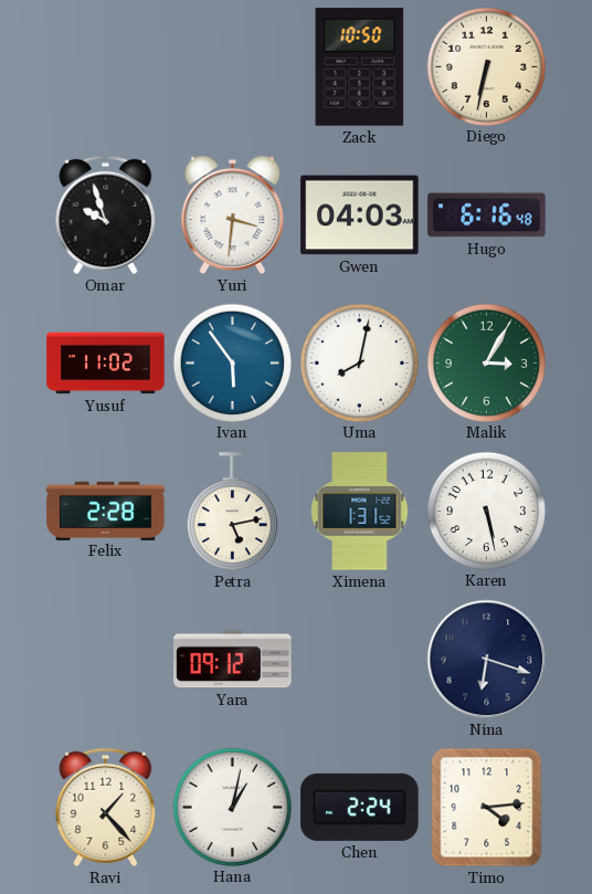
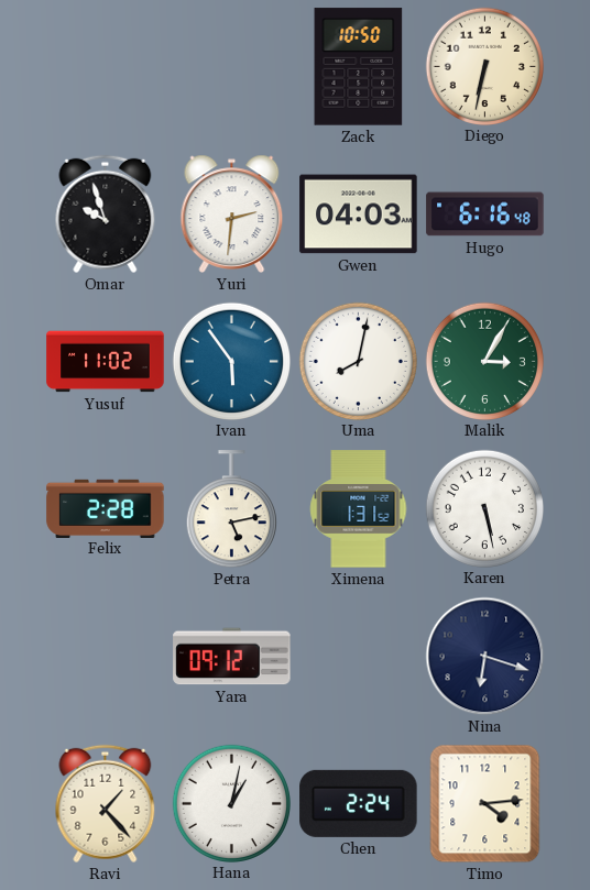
Yuri: 3:31 -> 2:31 (232, 213)
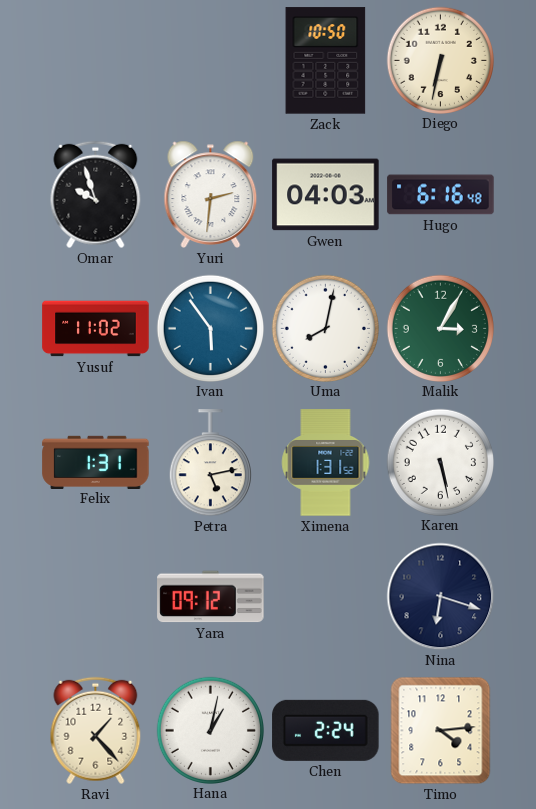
Felix: 2:28 -> 1:31 (96, 462)
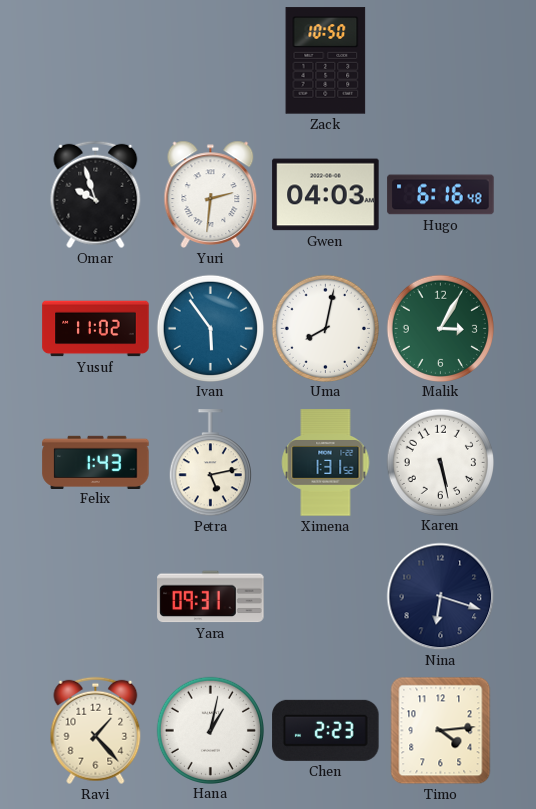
Diego: 6:32 -> none (440, 60)
Felix: 1:31 -> 1:43 (96, 462)
Yara: 09:12 -> 09:31 (211, 597)
Chen: 2:24 -> 2:23 (326, 730)
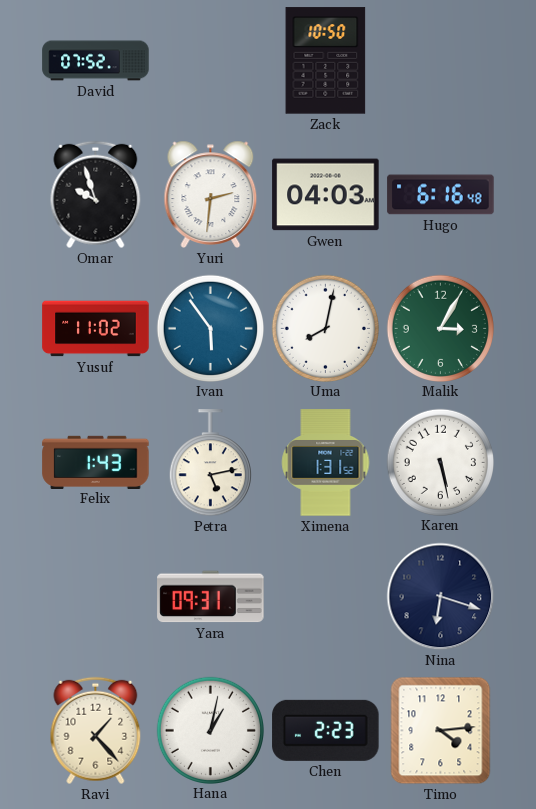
David: none -> 07:52 (96, 61)
